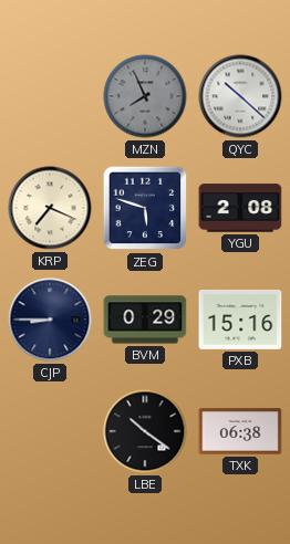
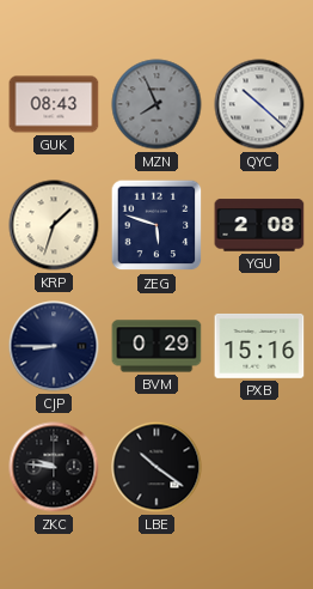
GUK: none -> 08:43 (54, 104)
KRP: 7:19 -> 1:33 (54, 225)
ZKC: none -> 9:46 (54, 467)
TXK: 06:38 -> none (240, 431)
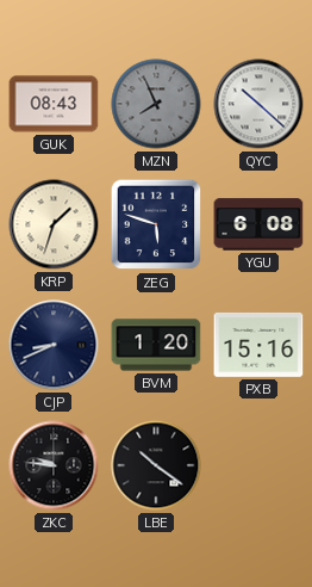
YGU: 2:08 -> 6:08 (258, 224)
CJP: 8:45 -> 8:41 (54, 345)
BVM: 0:29 -> 1:20 (156, 345)
